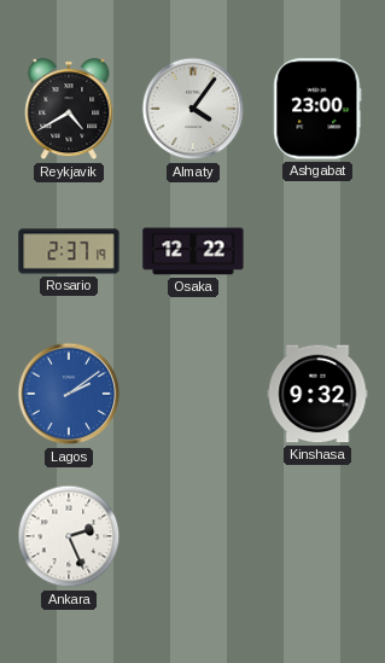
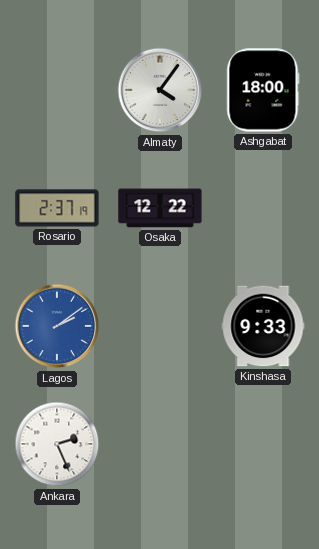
Reykjavik: 4:40 -> none (69, 110)
Ashgabat: 23:00 -> 18:00 (263, 90)
Kinshasa: 9:32 -> 9:33 (263, 326)
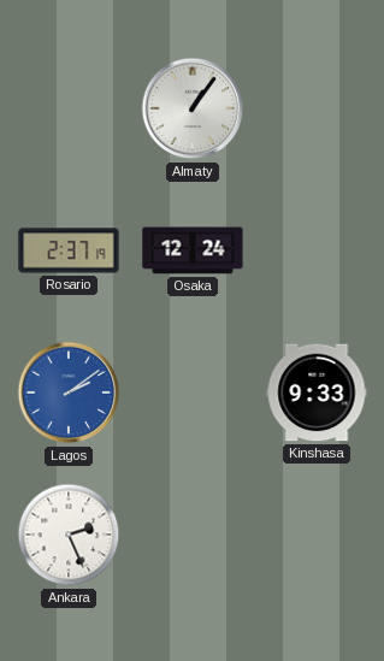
Almaty: 4:06 -> 1:06 (193, 108)
Ashgabat: 18:00 -> none (263, 90)
Osaka: 12:22 -> 12:24 (193, 250)
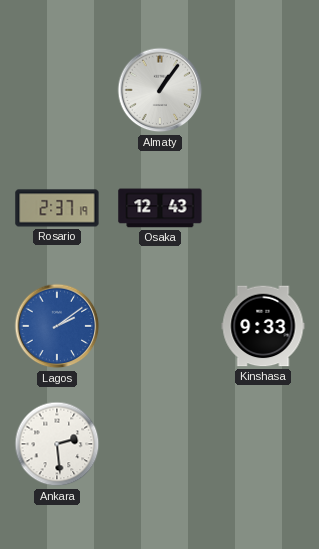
Osaka: 12:24 -> 12:43 (160, 208)
Ankara: 2:26 -> 2:29 (57, 444)
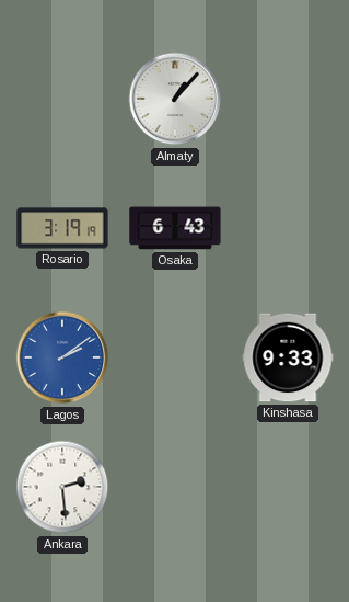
Almaty: 1:06 -> 1:07 (175, 99)
Rosario: 2:37 -> 3:19 (62, 228)
Osaka: 12:43 -> 6:43 (175, 228)
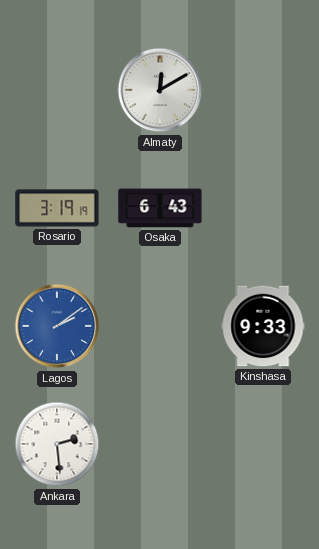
Almaty: 1:07 -> 12:10 (160, 90)
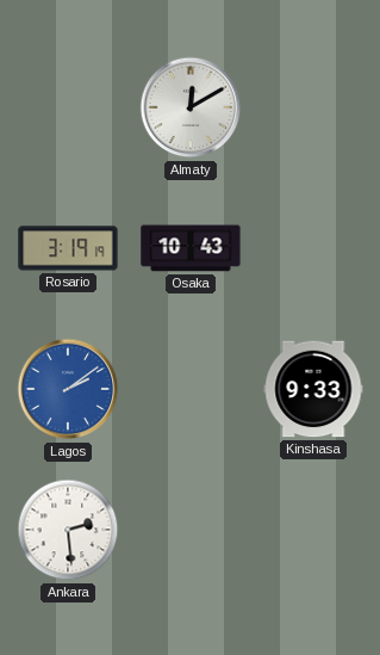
Osaka: 6:43 -> 10:43 (191, 248)
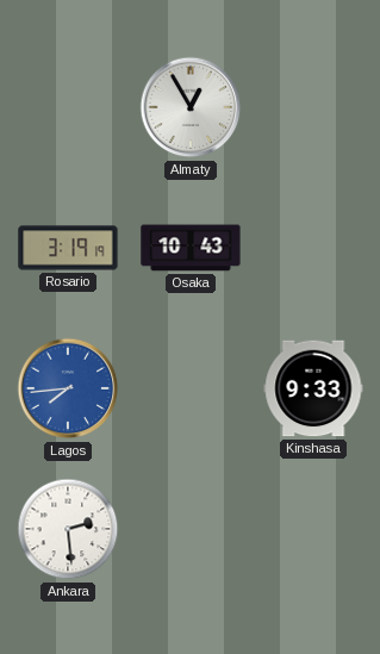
Almaty: 12:10 -> 12:55 (191, 107)
Lagos: 2:09 -> 7:44 (68, 388)
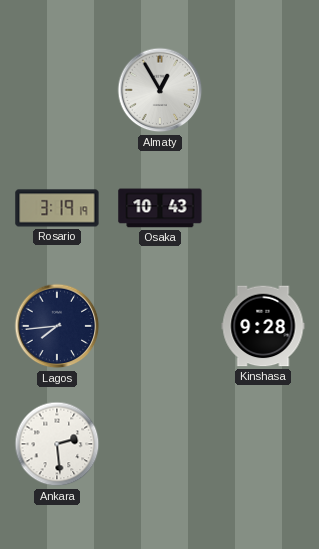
Lagos dial: blue -> navy (57, 326)
Kinshasa: 9:33 -> 9:28 (263, 326)
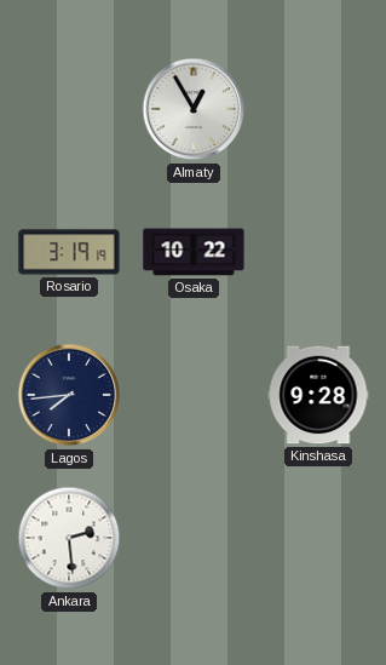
Osaka: 10:43 -> 10:22 (194, 252)
